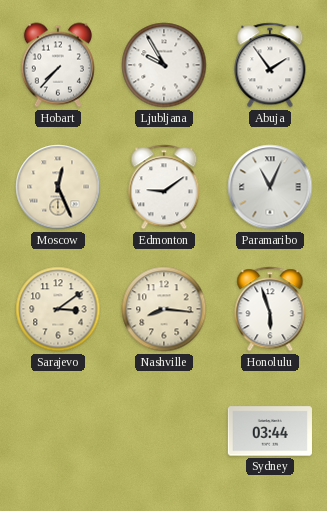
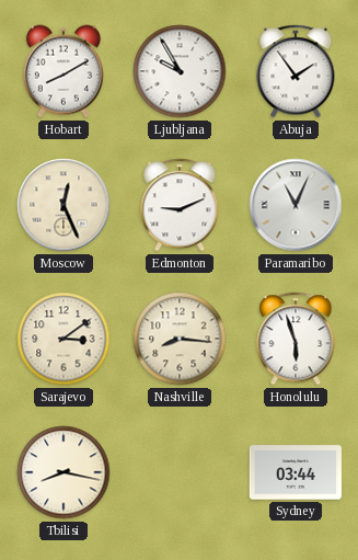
Hobart: 7:37 -> 8:10 (63, 71)
Edmonton: 9:09 -> 9:11 (180, 205)
Tbilisi: none -> 8:17 (63, 472)
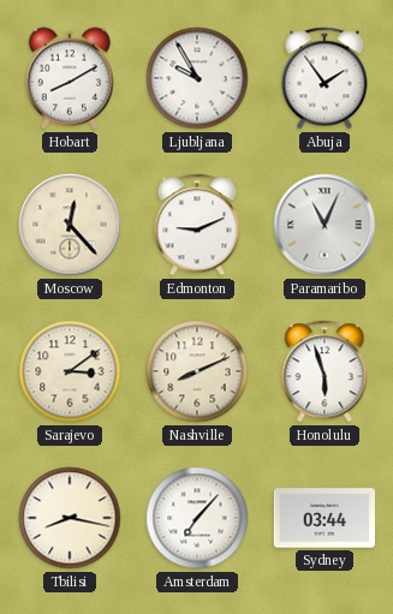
Moscow: 12:26 -> 12:23 (70, 225)
Nashville: 8:16 -> 8:11 (197, 371)
Amsterdam: none -> 7:07 (197, 518)
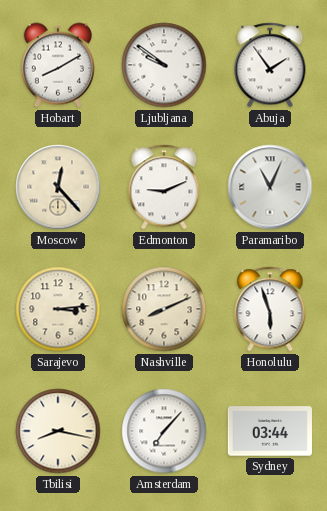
Ljubljana: 9:55 -> 9:51 (164, 65)
Sarajevo: 3:09 -> 3:14 (58, 309)
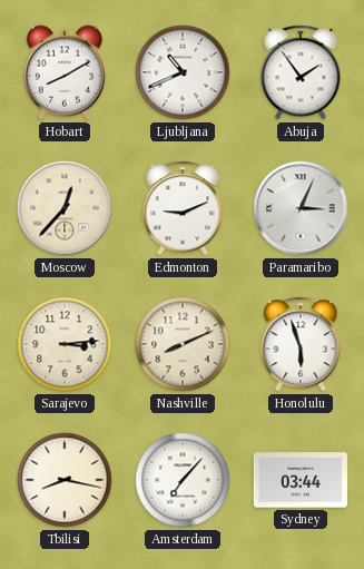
Ljubljana: 9:51 -> 10:41 (183, 72)
Moscow: 12:23 -> 12:37 (65, 208)
Paramaribo: 11:04 -> 3:04 (301, 208)
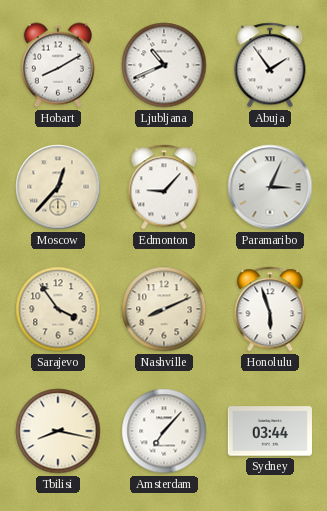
Edmonton: 9:11 -> 9:07 (164, 187)
Sarajevo: 3:14 -> 3:54 (58, 309)
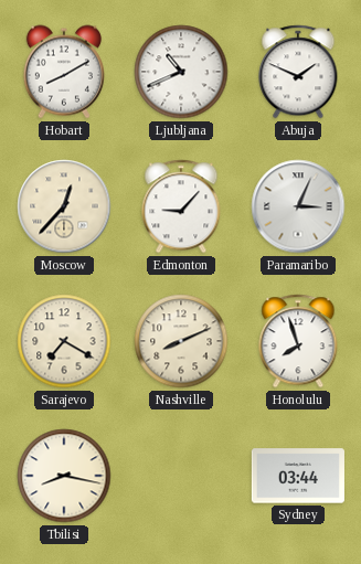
Abuja: 1:54 -> 1:49 (298, 72)
Sarajevo: 3:54 -> 7:20 (64, 341)
Honolulu: 5:57 -> 7:57 (298, 341)
Amsterdam: 7:07 -> none (164, 431)
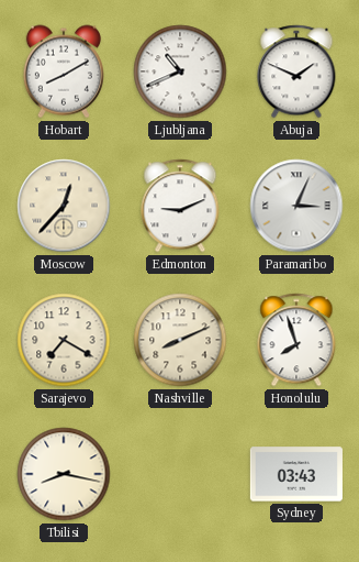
Edmonton: 9:07 -> 9:11 (180, 206)
Sydney: 03:44 -> 03:43 (296, 474)
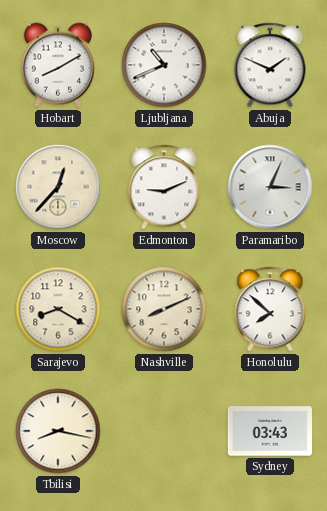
Sarajevo: 7:20 -> 8:20 (58, 309)
Honolulu: 7:57 -> 7:52 (270, 309)
